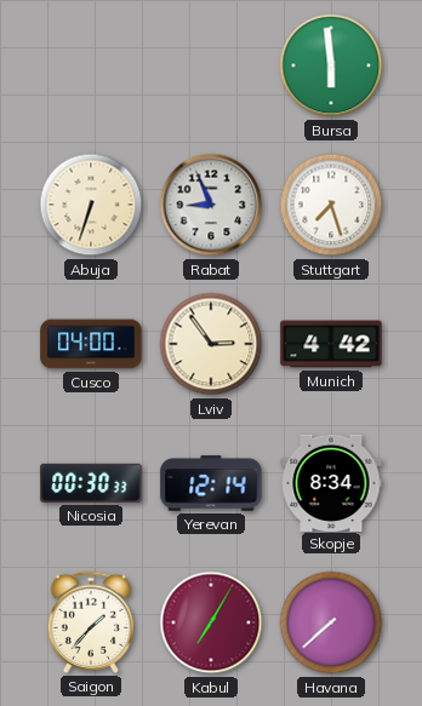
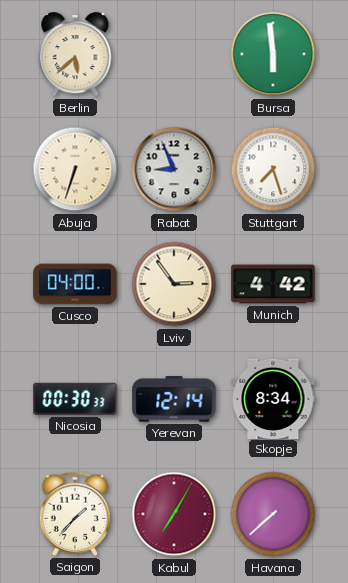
Berlin: none -> 5:38 (75, 54)
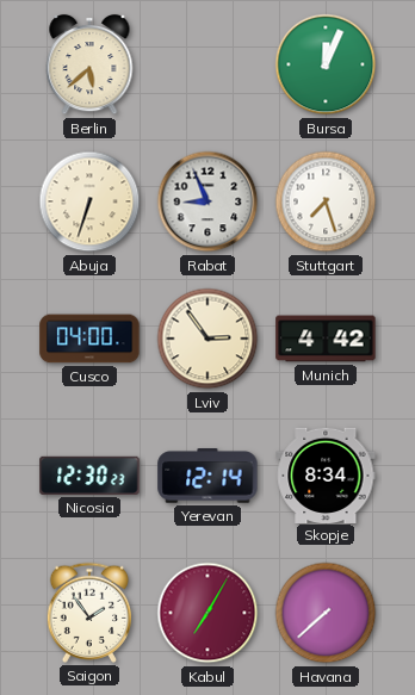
Bursa: 5:59 -> 12:04 (326, 64)
Nicosia: 00:30 -> 12:30 (89, 476)
Saigon: 1:37 -> 1:54 (88, 613)
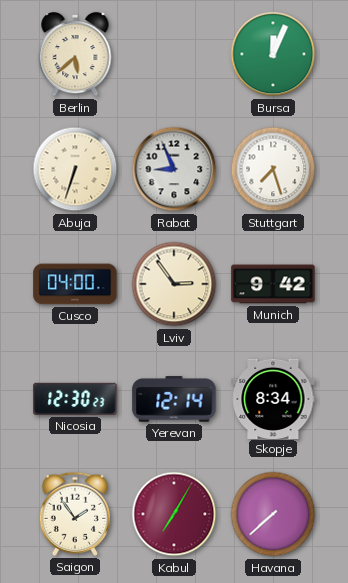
Munich: 4:42 -> 9:42 (273, 284)
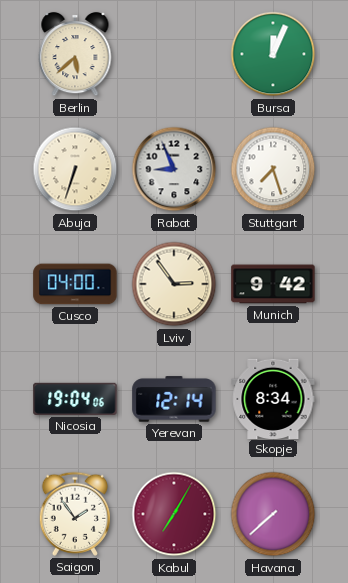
Nicosia: 12:30 -> 19:04 (75, 399)
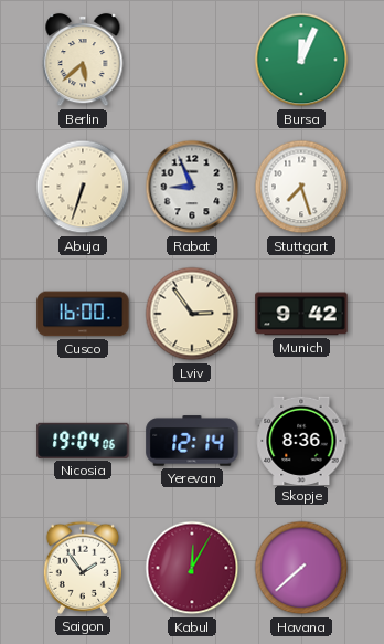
Cusco: 04:00 -> 16:00 (83, 314)
Skopje: 8:34 -> 8:36 (301, 440)
Kabul: 7:05 -> 12:05 (192, 568)
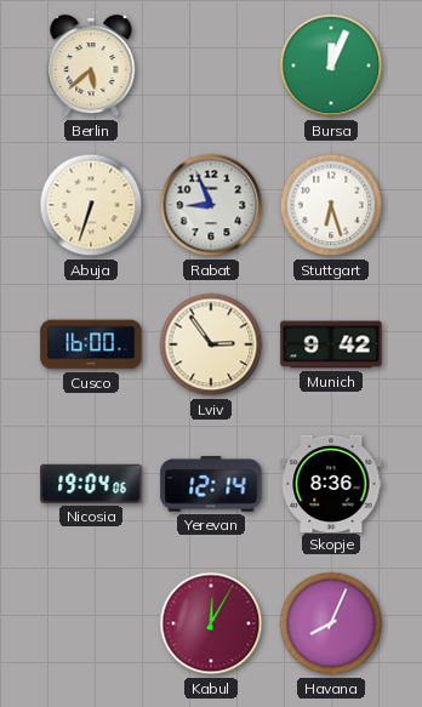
Stuttgart: 7:27 -> 6:27 (331, 205)
Saigon: 1:54 -> none (82, 568)
Havana: 7:38 -> 8:04 (331, 623)
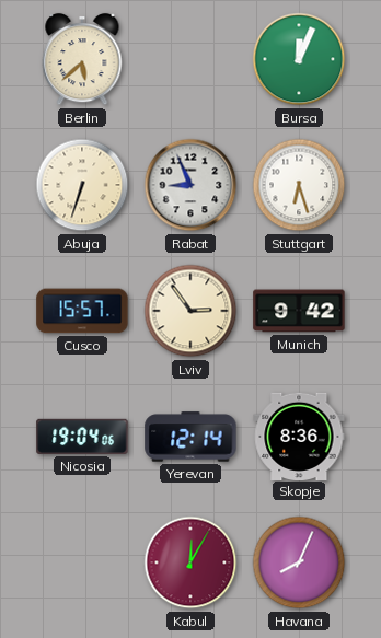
Cusco: 16:00 -> 15:57 (82, 311)
